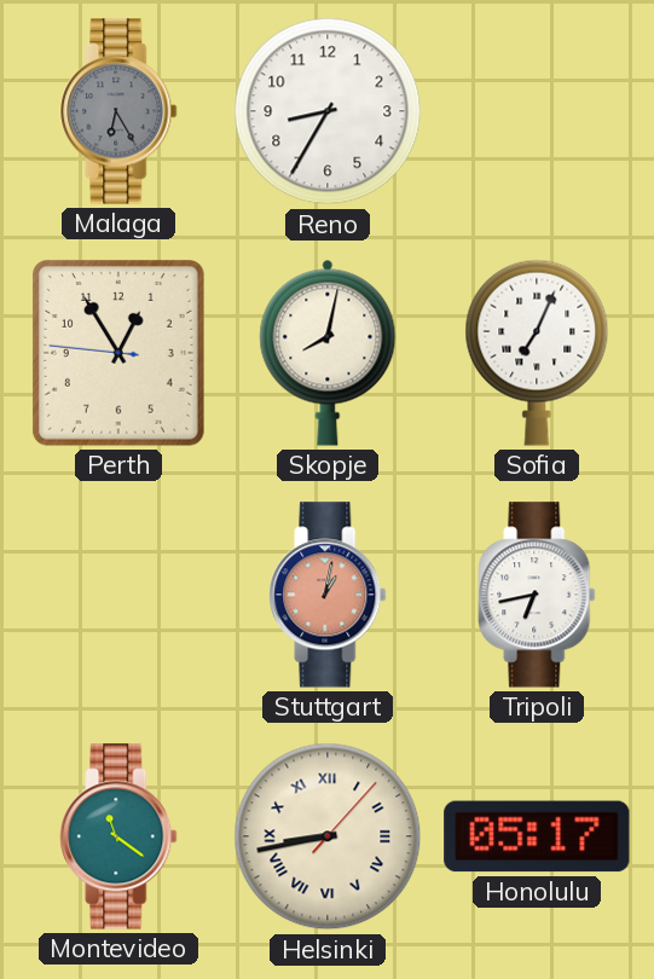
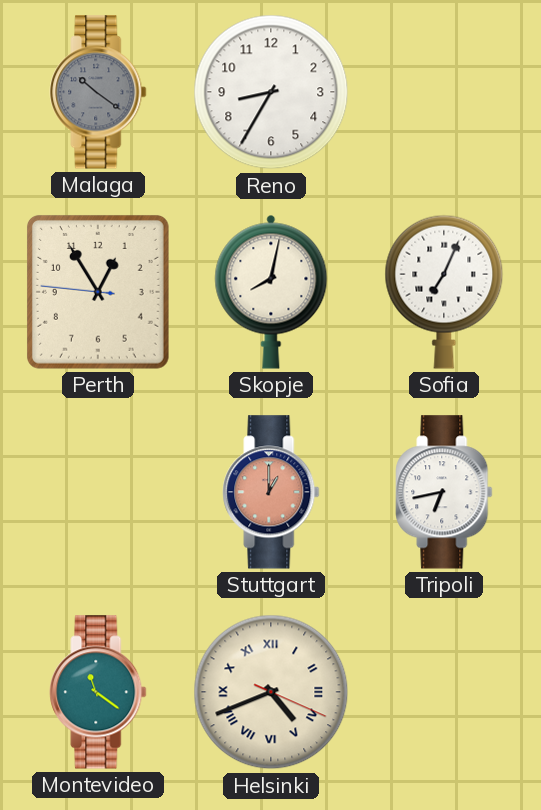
Malaga: 6:25 -> 10:21 (98, 92)
Stuttgart: 1:02 -> 1:00 (271, 492)
Helsinki: 8:43 -> 4:41 (271, 692)
Honolulu: 05:17 -> none (537, 836)
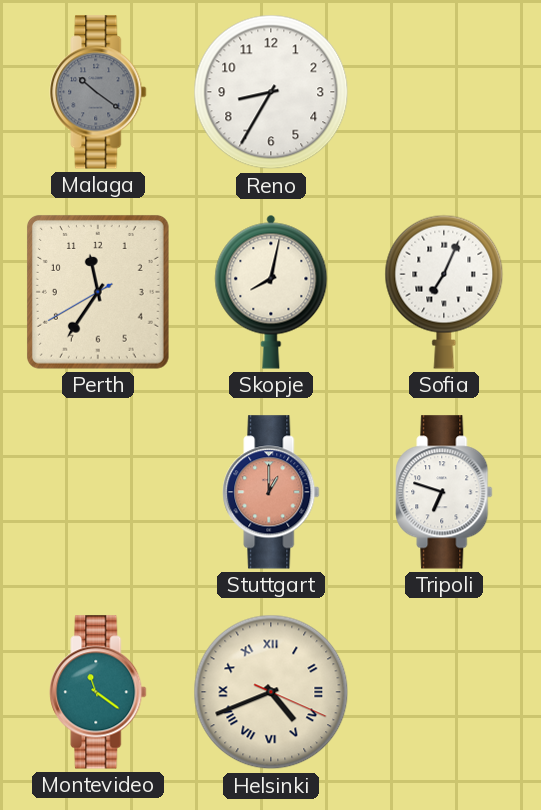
Perth: 12:54 -> 11:35 (98, 292)
Tripoli: 6:43 -> 6:48 (444, 492)
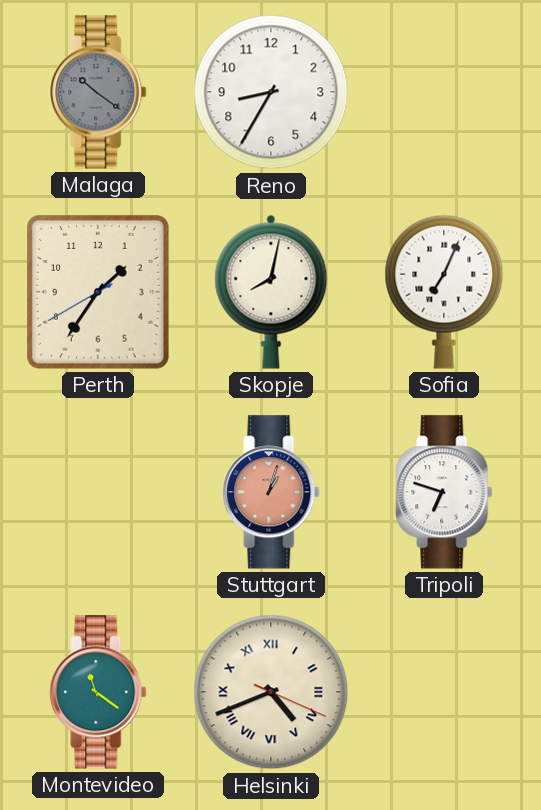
Perth: 11:35 -> 1:35 (98, 292)
Stuttgart: 1:00 -> 1:03 (271, 492)
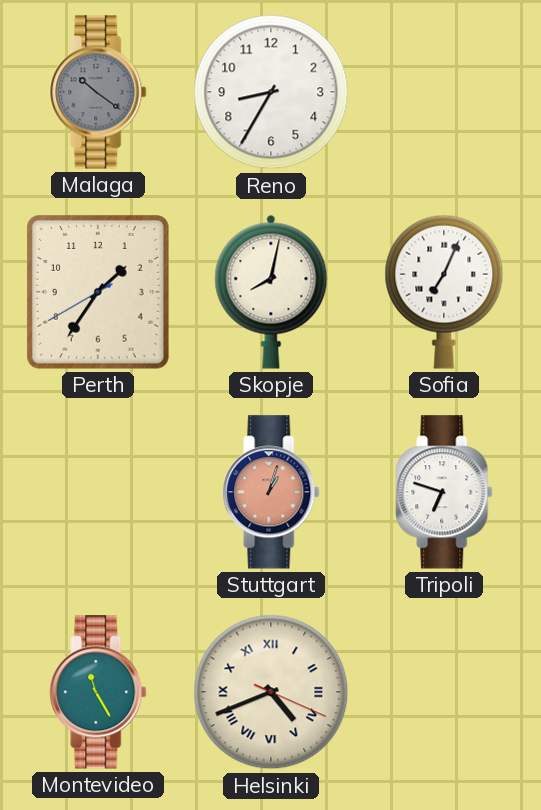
Montevideo: 11:21 -> 11:25 (98, 692)
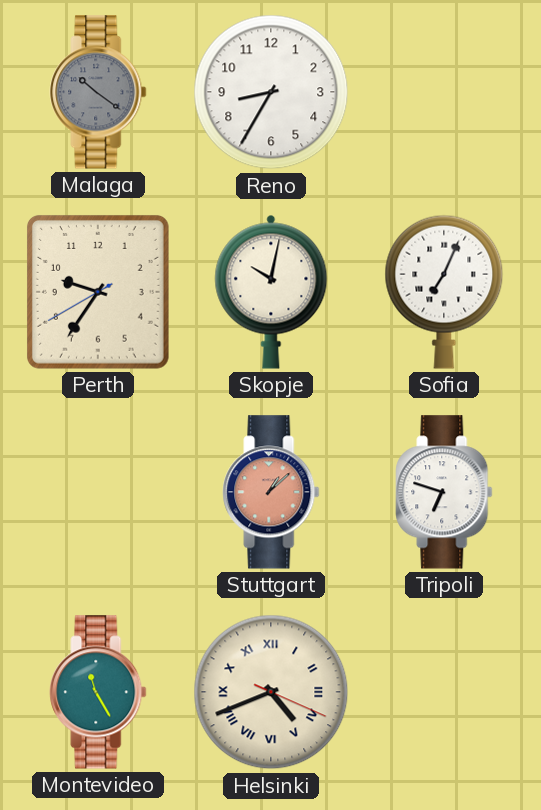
Perth: 1:35 -> 9:35 (98, 292)
Skopje: 8:02 -> 10:02 (271, 292)
Stuttgart: 1:03 -> 1:08 (271, 492)
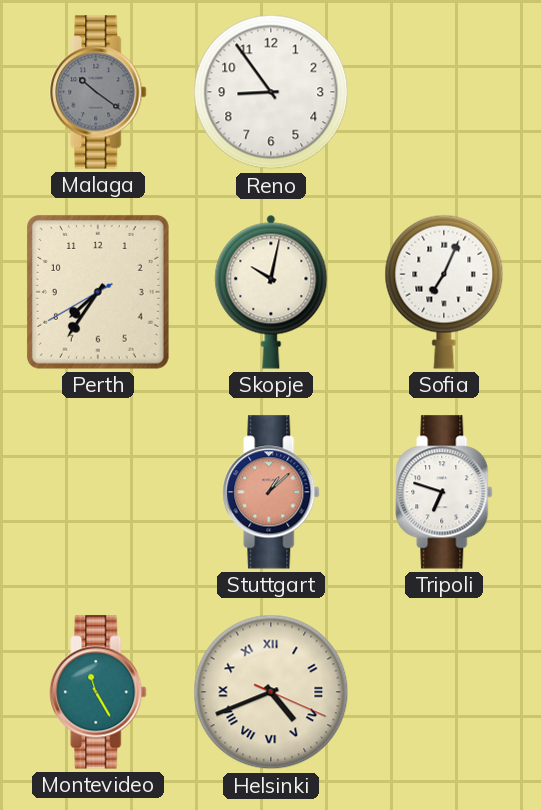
Reno: 8:35 -> 8:54 (271, 92)
Perth: 9:35 -> 7:35 (98, 292)
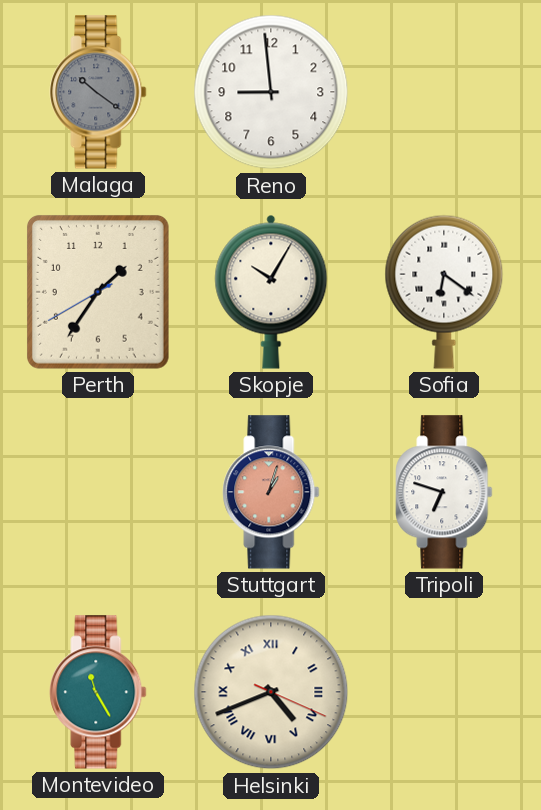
Reno: 8:54 -> 8:59 (271, 92)
Perth: 7:35 -> 1:35 (98, 292)
Skopje: 10:02 -> 10:05 (271, 292)
Sofia: 7:04 -> 6:21 (444, 292)
Stuttgart: 1:08 -> 1:03 (271, 492)
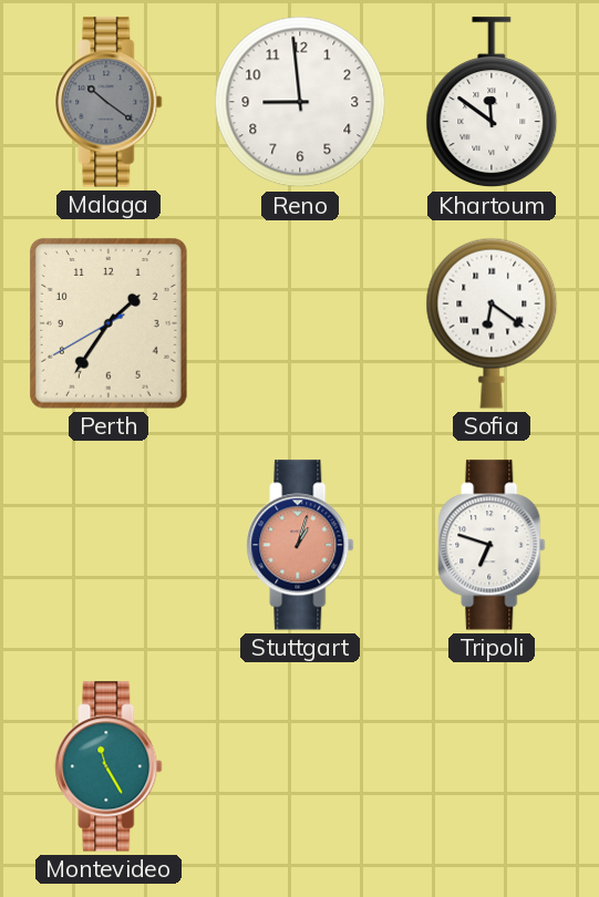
Khartoum: none -> 11:51 (492, 103)
Skopje: 10:05 -> none (271, 292)
Helsinki: 4:41 -> none (271, 692)
